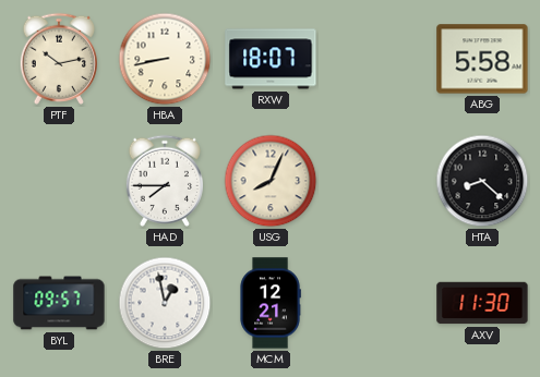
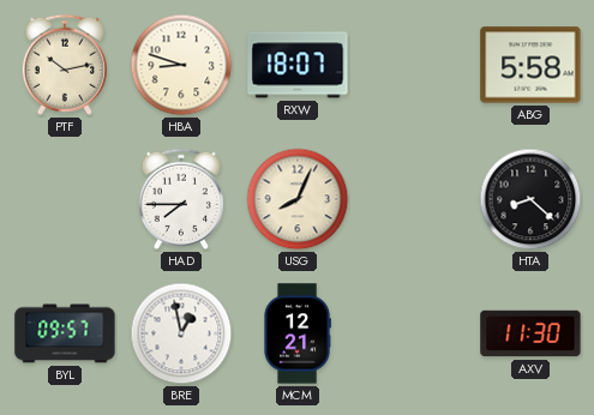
HBA: 8:43 -> 8:48 (181, 65)
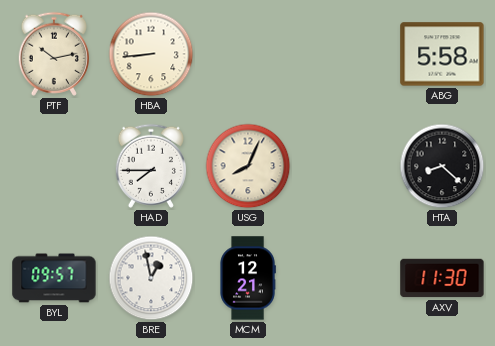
HBA: 8:48 -> 8:44 (151, 54)
RXW: 18:07 -> none (298, 65)
